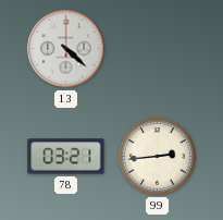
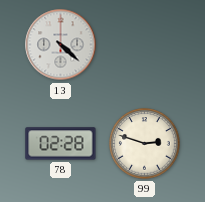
78: 03:21 -> 02:28 (61, 144)
99: 2:44 -> 2:48 (145, 144)
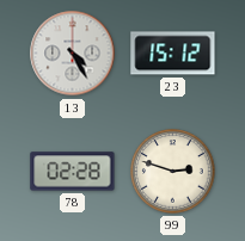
13: 4:22 -> 4:25 (73, 54)
23: none -> 15:12 (173, 54)
